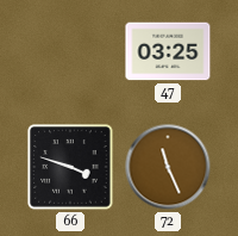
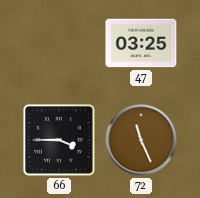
66: 3:48 -> 3:45 (59, 140)
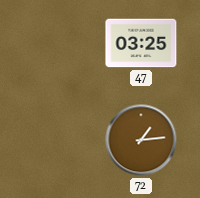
66: 3:45 -> none (59, 140)
72: 11:26 -> 1:14 (141, 140)
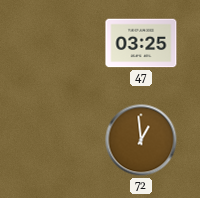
72: 1:14 -> 12:59 (141, 140)
